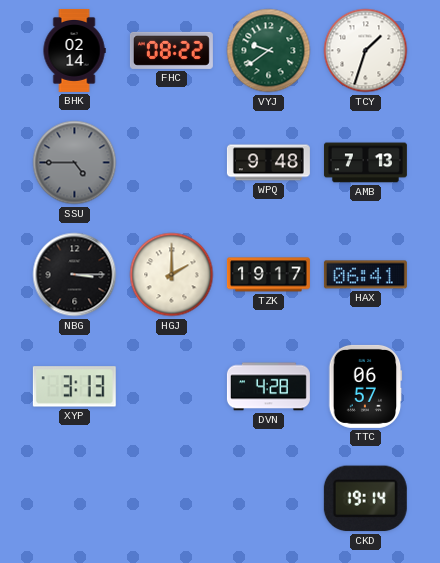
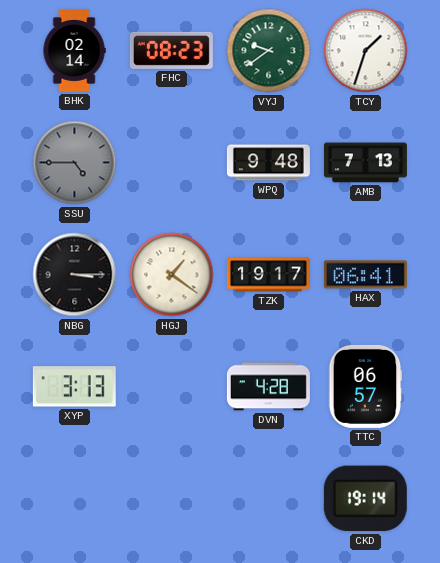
FHC: 08:22 -> 08:23 (171, 50)
HGJ: 2:00 -> 1:21 (172, 275)
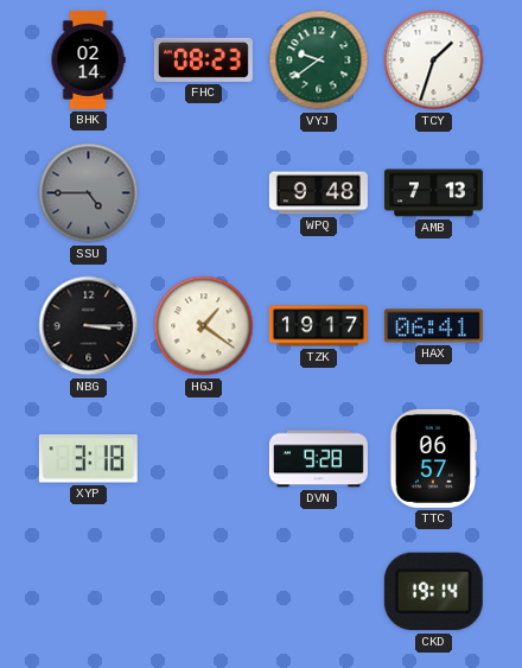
XYP: 3:13 -> 3:18 (88, 459)
DVN: 4:28 -> 9:28 (318, 459)
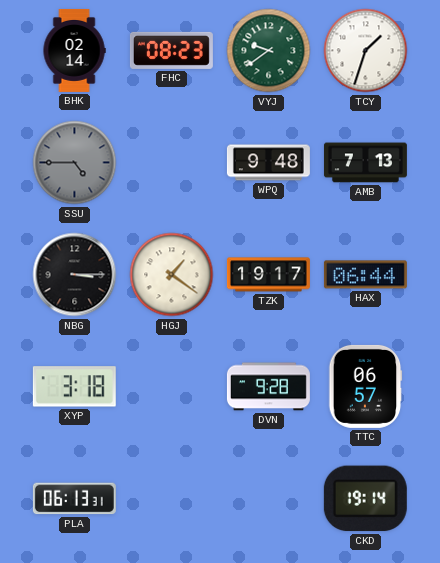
HAX: 06:41 -> 06:44 (365, 275)
PLA: none -> 06:13 (74, 499)
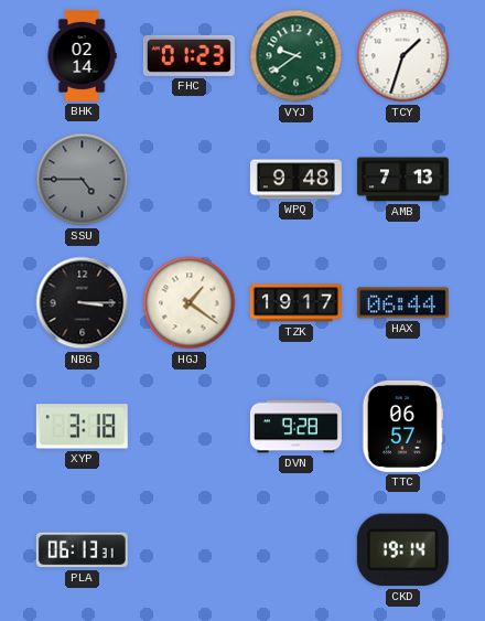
FHC: 08:23 -> 01:23 (188, 55)
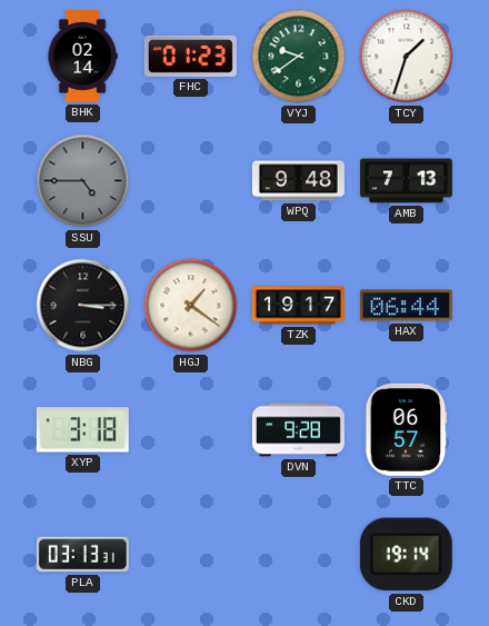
PLA: 06:13 -> 03:13 (82, 555)
